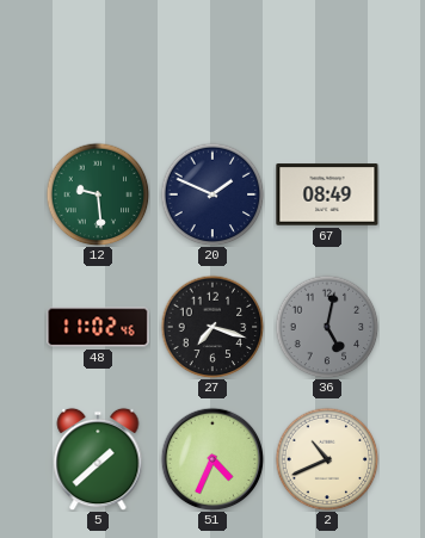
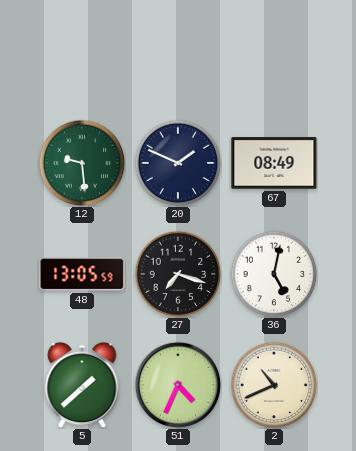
48: 11:02 -> 13:05 (82, 274)
36 dial: grey -> white (274, 274)
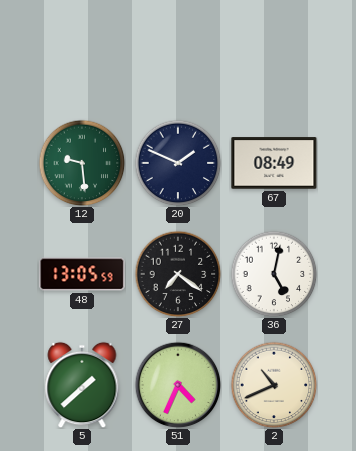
27: 7:18 -> 7:21 (178, 274)
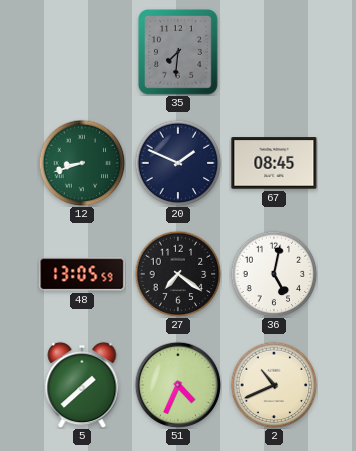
35: none -> 7:31 (179, 53)
12: 9:29 -> 8:42 (82, 163)
67: 08:49 -> 08:45 (274, 163)
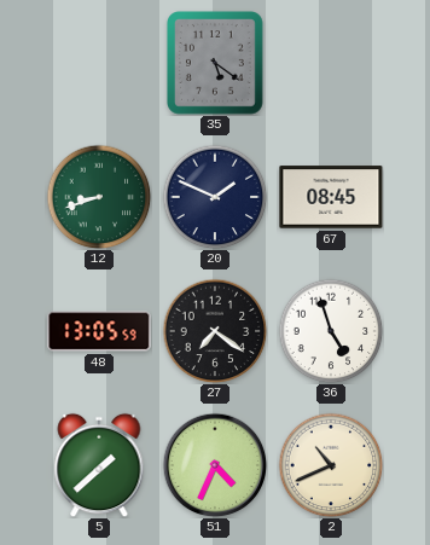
35: 7:31 -> 5:21 (216, 64)
36: 5:02 -> 4:57 (331, 331)
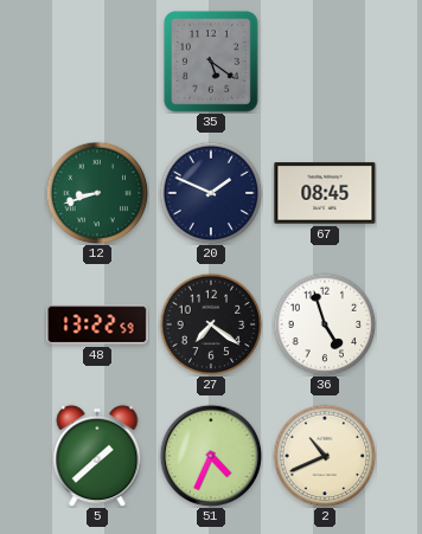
48: 13:05 -> 13:22 (97, 324)
